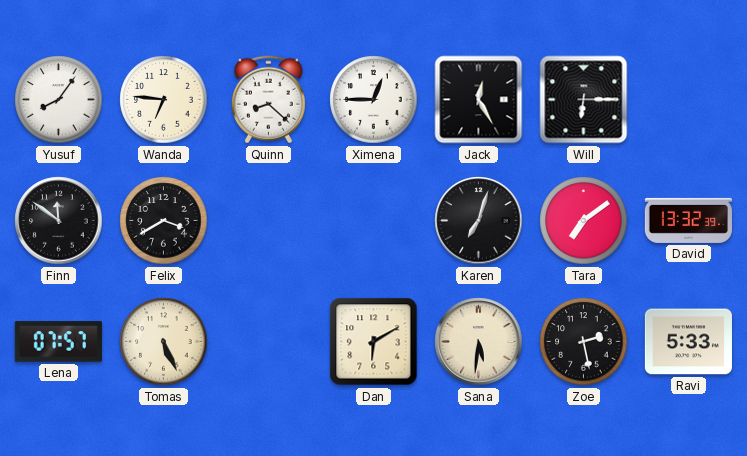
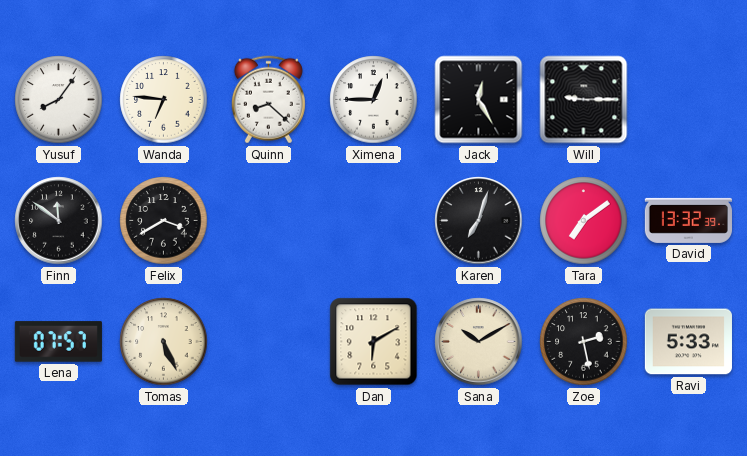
Will: 6:15 -> 9:15 (584, 100)
Sana: 5:31 -> 10:10 (479, 342)
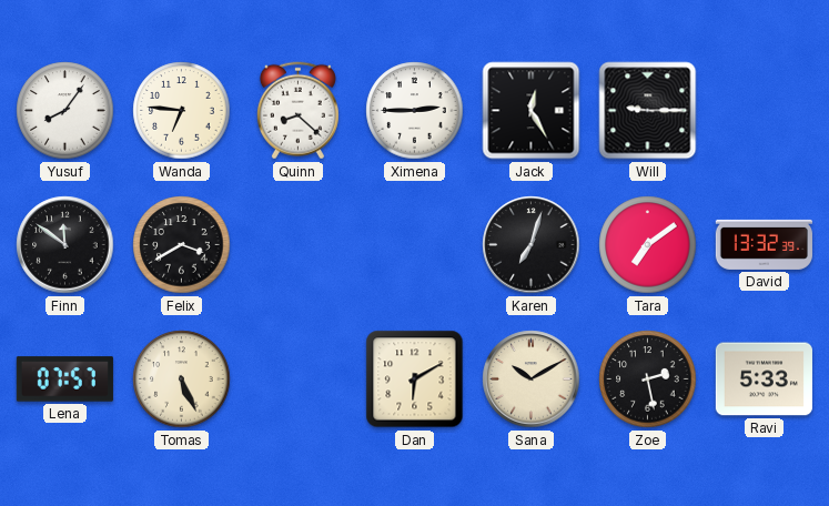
Ximena: 12:45 -> 2:45 (415, 111)
